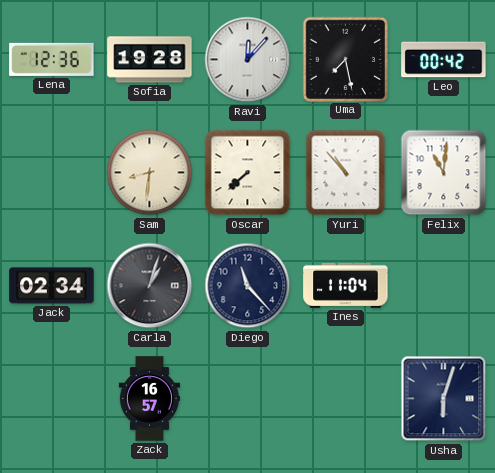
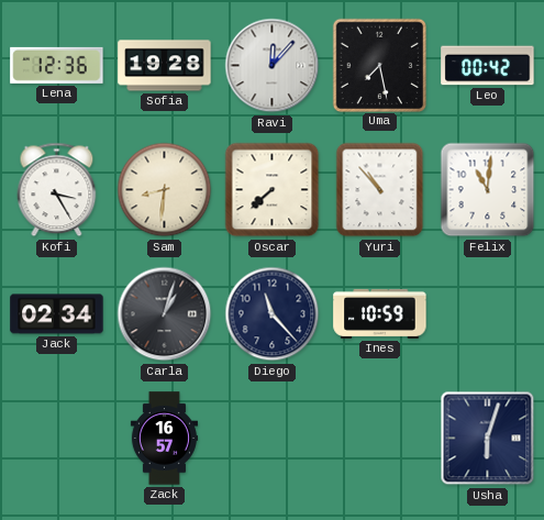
Kofi: none -> 3:25 (57, 190)
Ines: 11:04 -> 10:59 (380, 313)
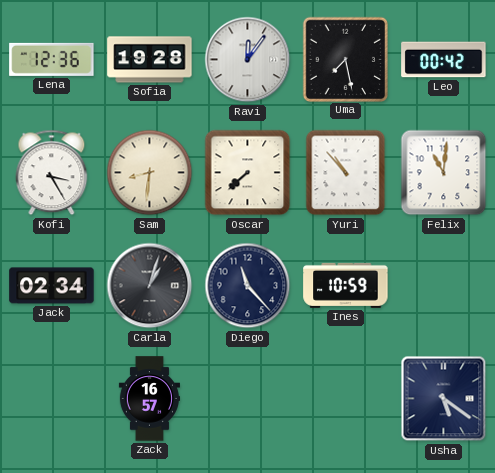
Ravi: 12:07 -> 12:06 (248, 60)
Usha: 6:03 -> 5:21 (444, 399)
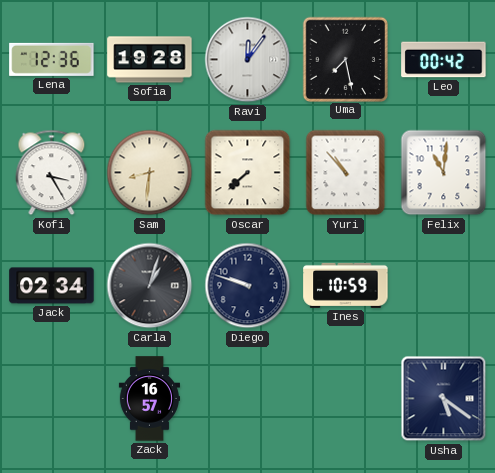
Diego: 11:23 -> 9:48 (248, 286)
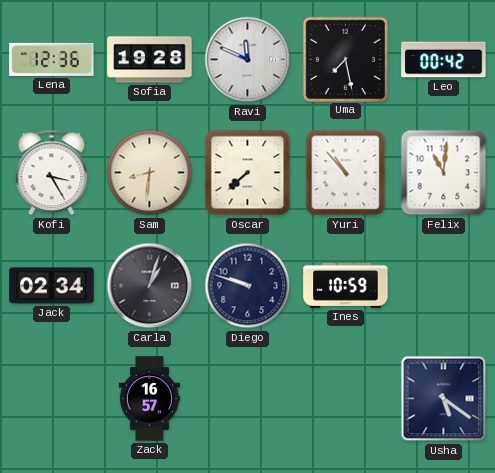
Ravi: 12:06 -> 11:49 (248, 60)
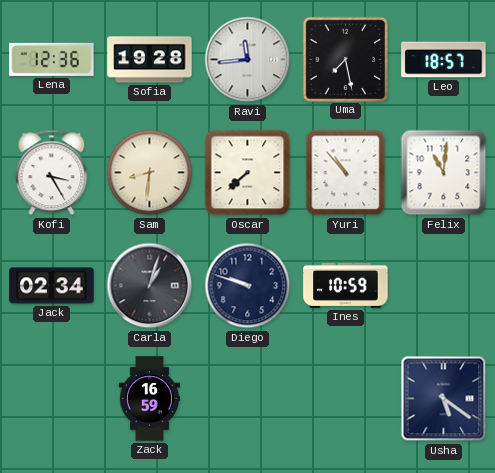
Ravi: 11:49 -> 11:44 (248, 60)
Leo: 00:42 -> 18:57 (444, 60)
Zack: 16:57 -> 16:59 (149, 399)
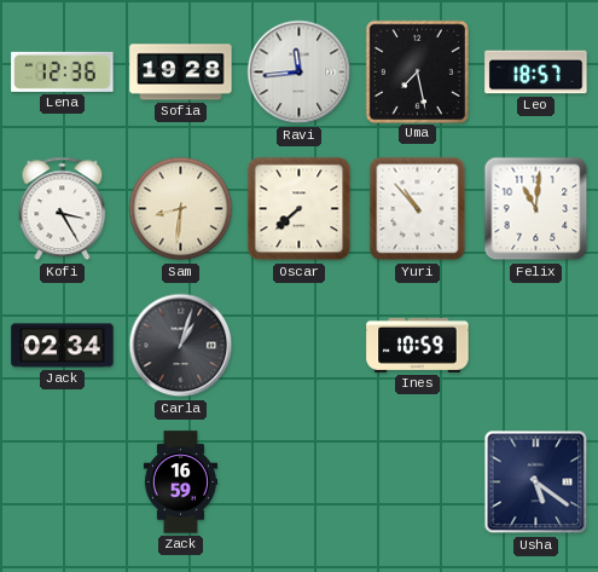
Diego: 9:48 -> none (248, 286)
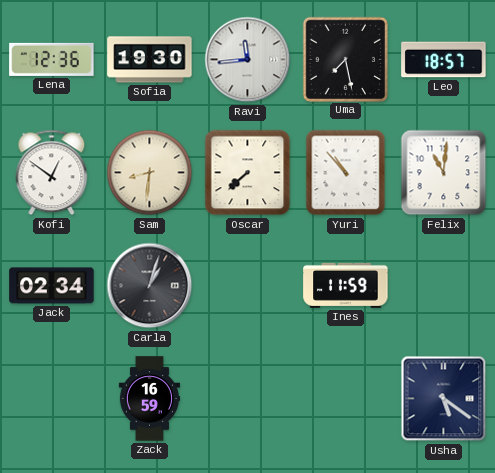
Sofia: 19:28 -> 19:30 (150, 60)
Kofi: 3:25 -> 12:51 (52, 173)
Ines: 10:59 -> 11:59 (346, 285)
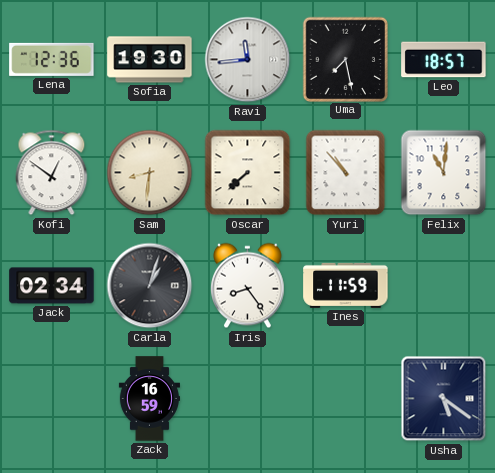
Iris: none -> 8:24 (248, 286)
